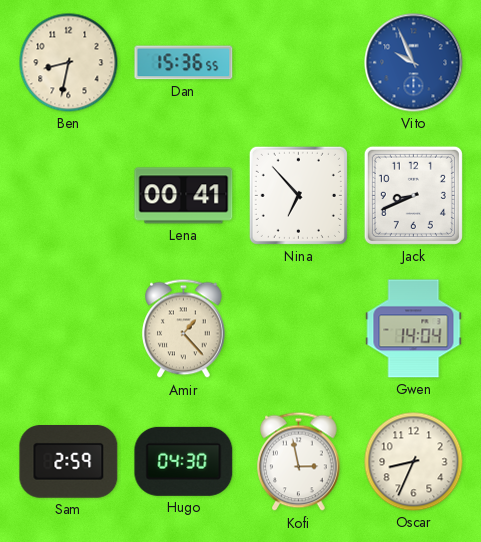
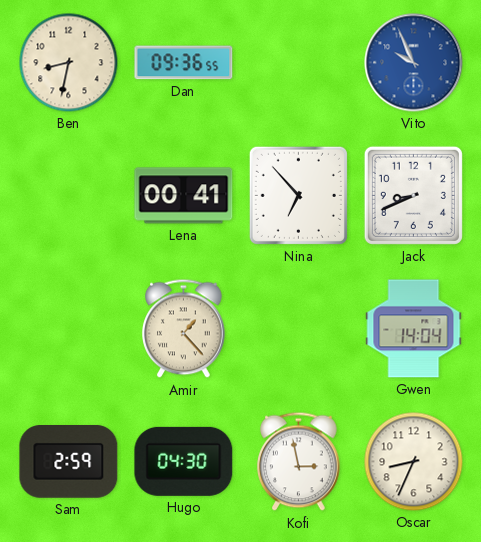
Dan: 15:36 -> 09:36 (184, 63)
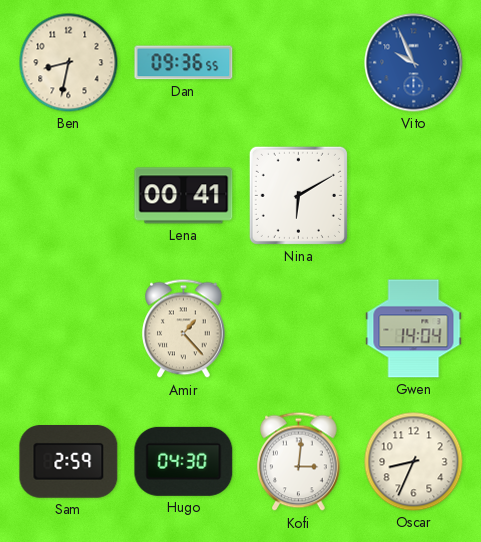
Nina: 6:53 -> 6:10 (298, 195)
Jack: 8:41 -> none (413, 195)
Kofi: 2:58 -> 3:01 (299, 462)
